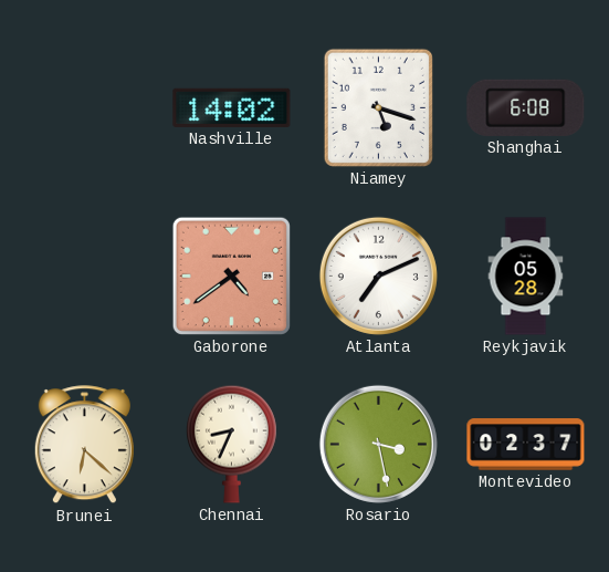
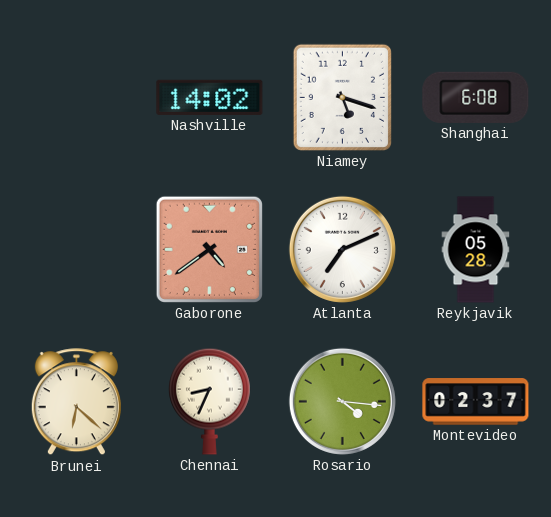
Rosario: 3:28 -> 4:16 (342, 401)
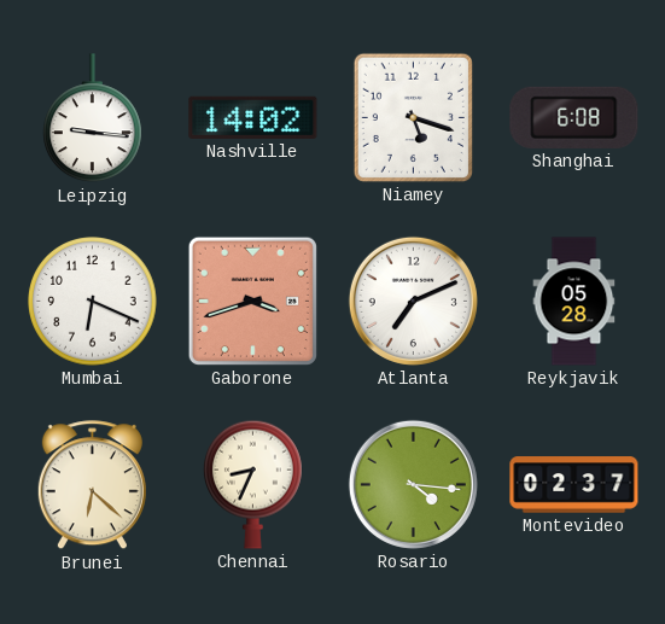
Leipzig: none -> 9:16 (93, 118)
Mumbai: none -> 6:19 (93, 302)
Gaborone: 4:39 -> 3:42 (252, 301)
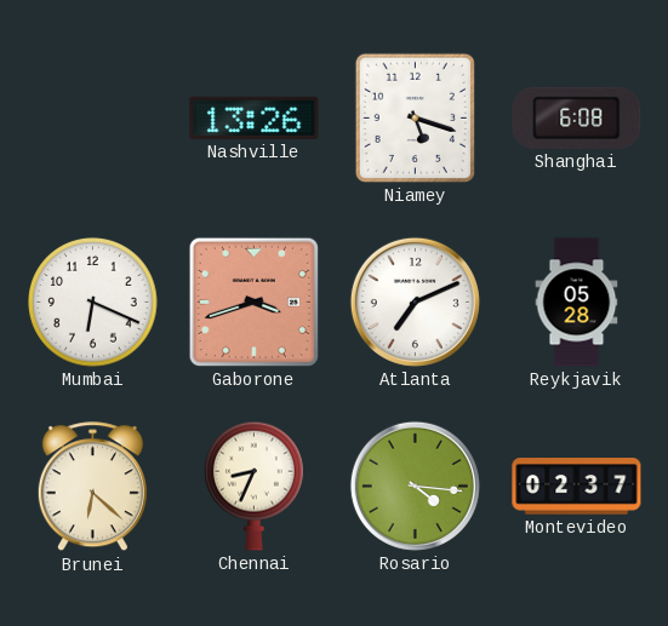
Leipzig: 9:16 -> none (93, 118)
Nashville: 14:02 -> 13:26 (255, 117)
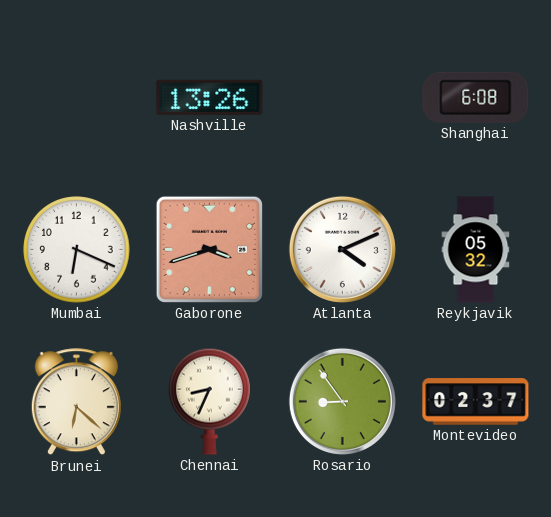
Niamey: 5:18 -> none (415, 117)
Atlanta: 7:11 -> 4:11 (342, 249)
Reykjavik: 05:28 -> 05:32 (476, 250)
Rosario: 4:16 -> 8:54 (342, 401)
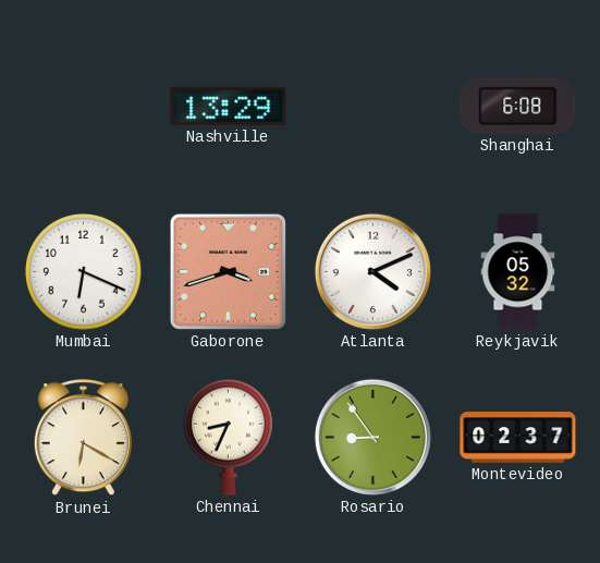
Nashville: 13:26 -> 13:29 (229, 106)
Brunei: 6:22 -> 6:20 (83, 438)
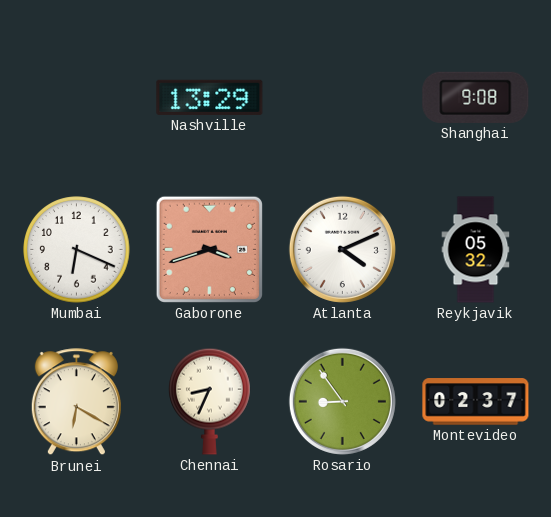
Shanghai: 6:08 -> 9:08 (476, 97)
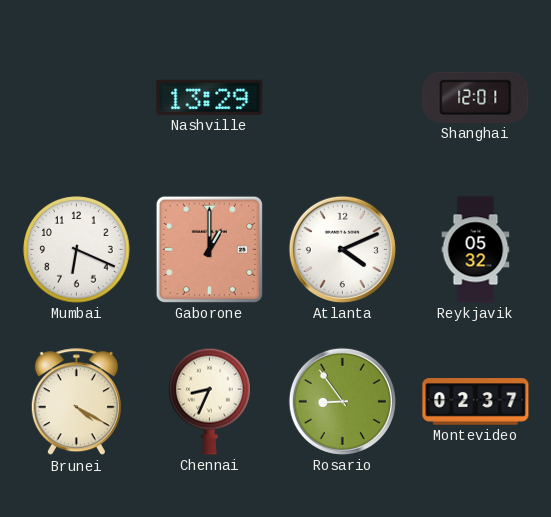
Shanghai: 9:08 -> 12:01 (476, 97)
Gaborone: 3:42 -> 1:00 (209, 249)
Brunei: 6:20 -> 4:20 (76, 402)
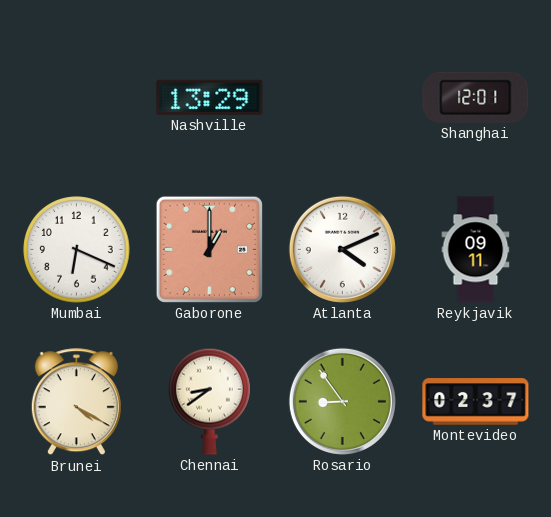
Reykjavik: 05:32 -> 09:11 (476, 250)
Chennai: 8:34 -> 8:39 (210, 401)
